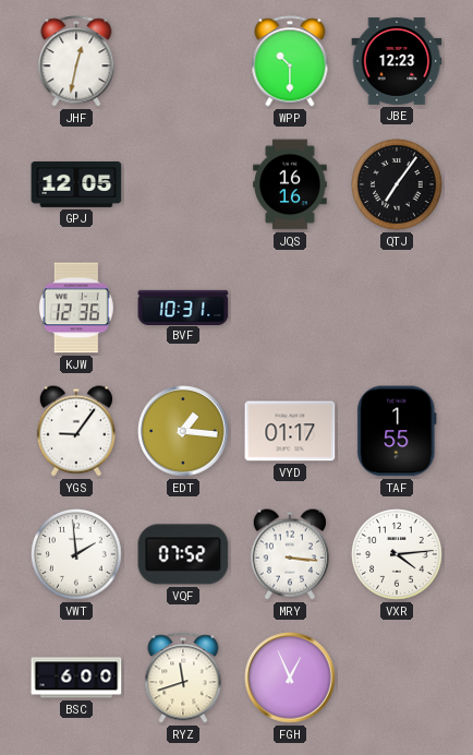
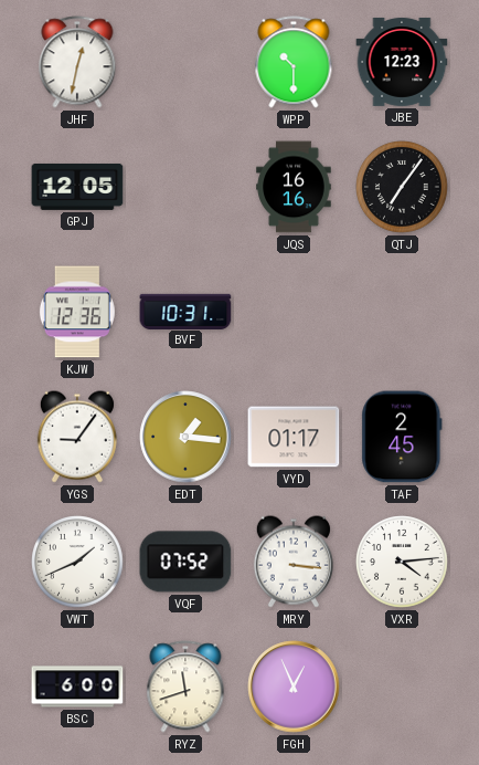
TAF: 1:55 -> 2:45 (402, 437)
VWT: 1:59 -> 1:41 (77, 562)
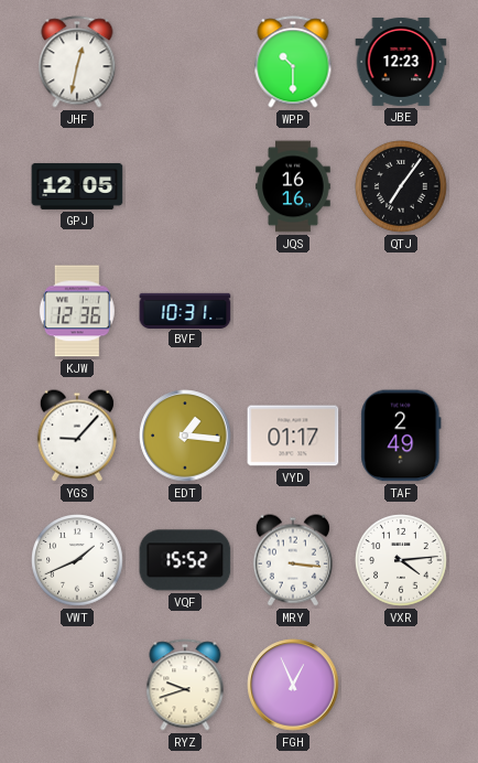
YGS: 9:06 -> 9:07 (77, 436)
TAF: 2:45 -> 2:49 (401, 436)
VQF: 07:52 -> 15:52 (185, 560)
BSC: 6:00 -> none (77, 687)
RYZ: 11:42 -> 9:42 (185, 685)
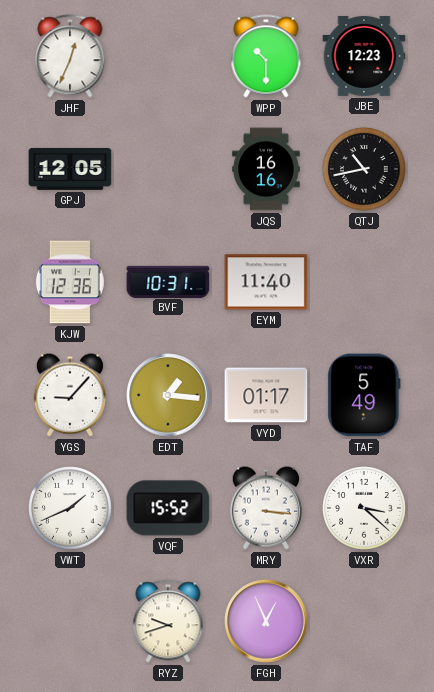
JHF: 12:32 -> 12:34 (70, 56)
QTJ: 7:06 -> 10:43 (364, 169)
EYM: none -> 11:40 (266, 282)
TAF: 2:49 -> 5:49 (364, 395)
VXR: 4:14 -> 3:22 (364, 508)
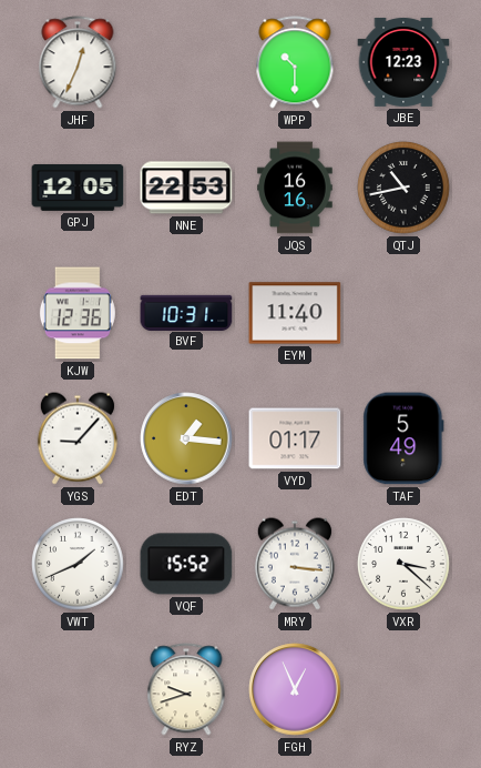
NNE: none -> 22:53 (186, 188)
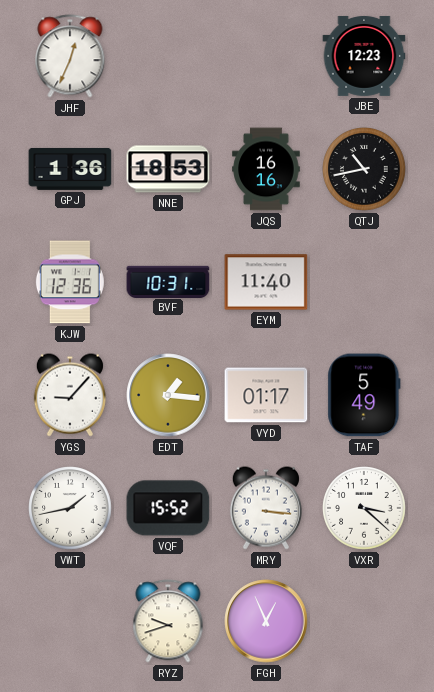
WPP: 10:30 -> none (295, 62)
GPJ: 12:05 -> 1:36 (70, 169)
NNE: 22:53 -> 18:53 (168, 169)
VWT: 1:41 -> 1:43 (70, 508)
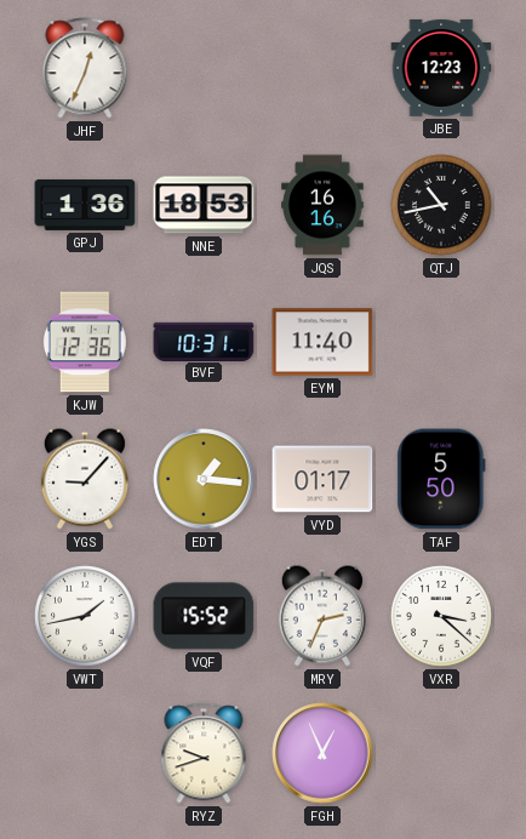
TAF: 5:49 -> 5:50 (441, 479)
MRY: 3:16 -> 2:34 (322, 616)
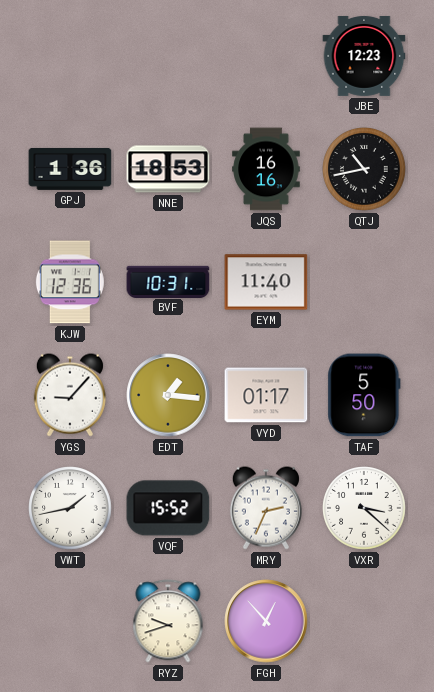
JHF: 12:34 -> none (85, 68)
FGH: 12:56 -> 12:53 (266, 621)
